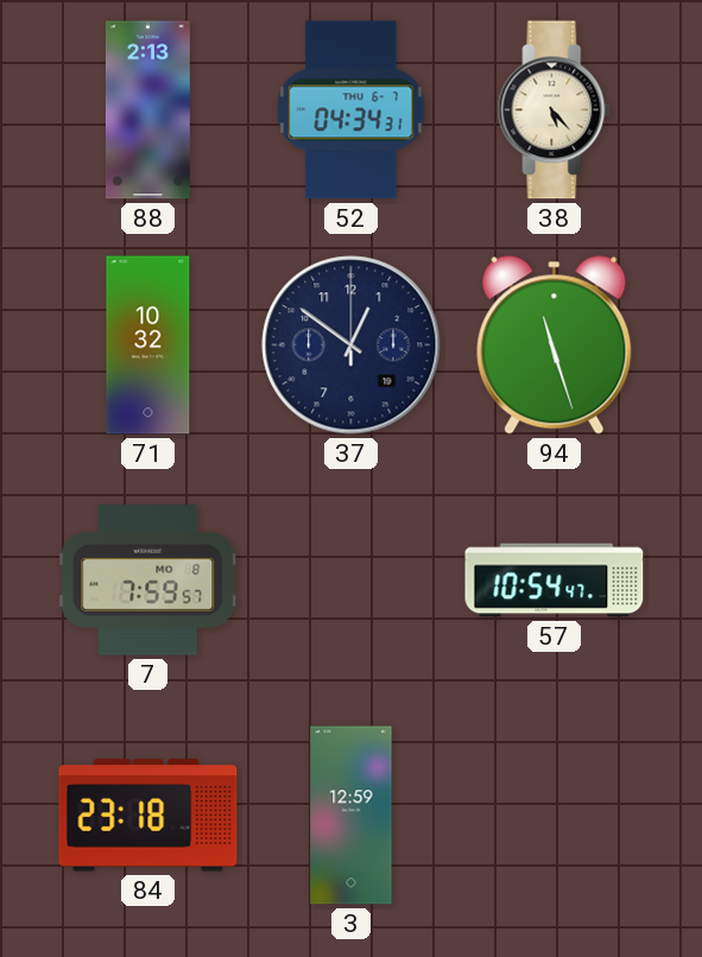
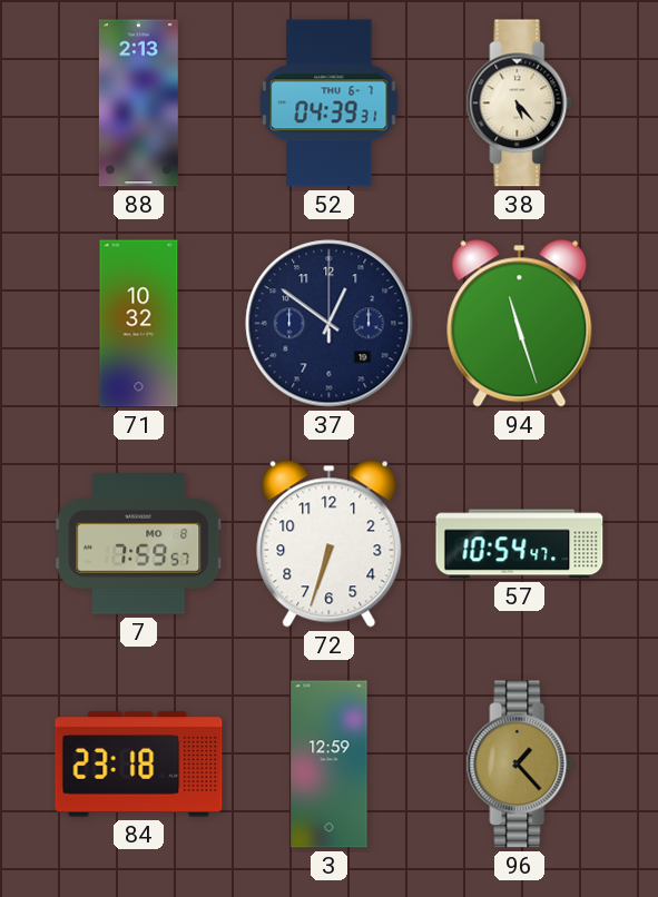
52: 04:34 -> 04:39 (330, 103)
72: none -> 6:33 (330, 544)
96: none -> 1:23 (520, 765)
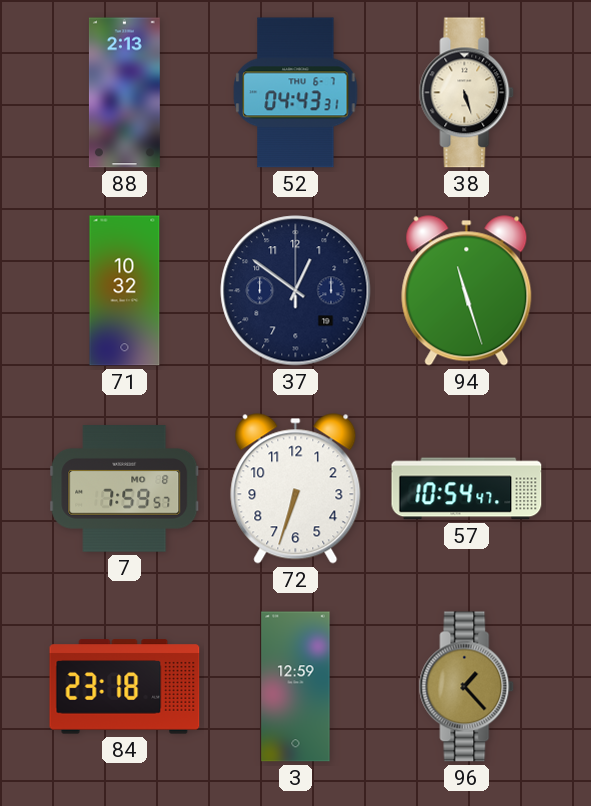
52: 04:39 -> 04:43 (296, 93)
38: 5:23 -> 5:27 (467, 93)
